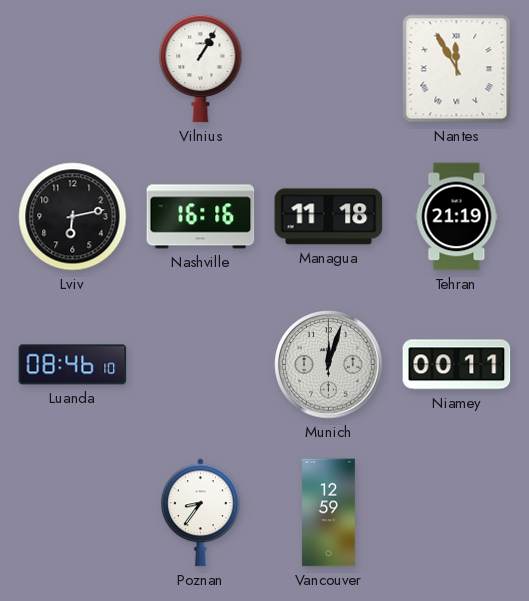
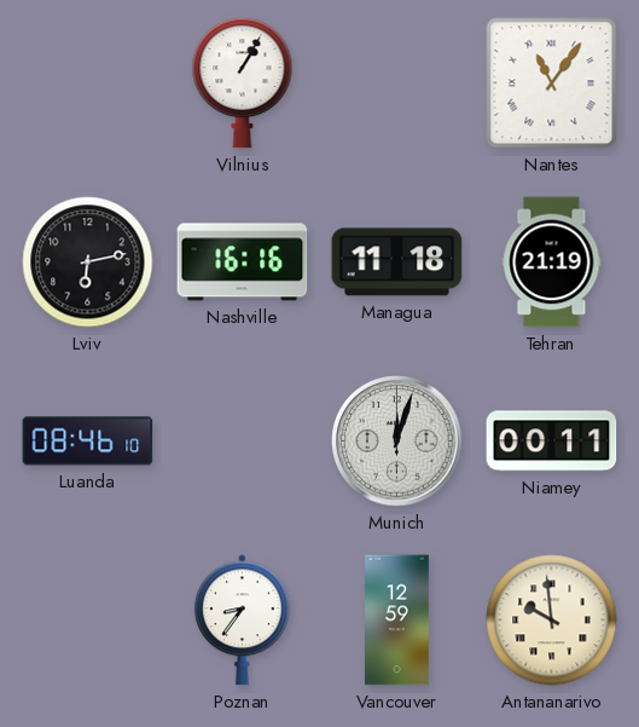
Nantes: 11:55 -> 11:06 (552, 83)
Antananarivo: none -> 9:59 (552, 621)
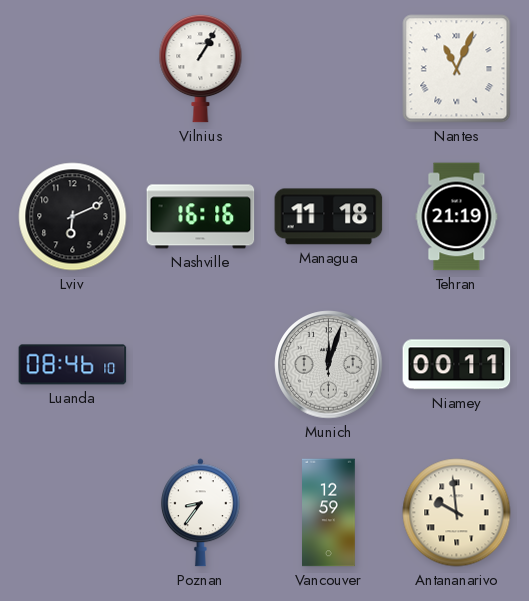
Nantes: 11:06 -> 11:04 (457, 69)
Lviv: 6:13 -> 6:11 (73, 217)
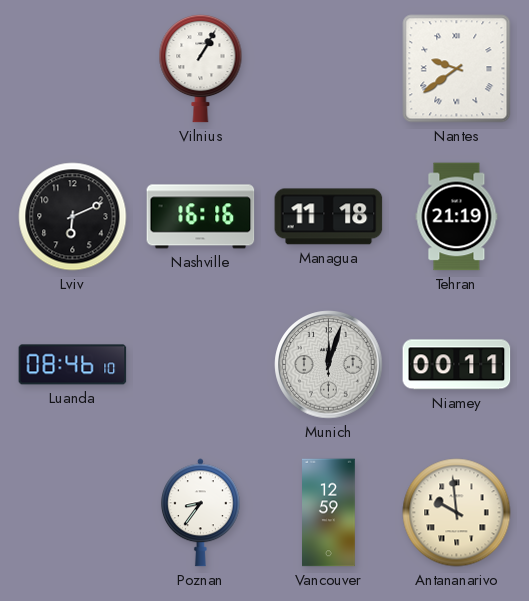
Nantes: 11:04 -> 9:39 (457, 69)
